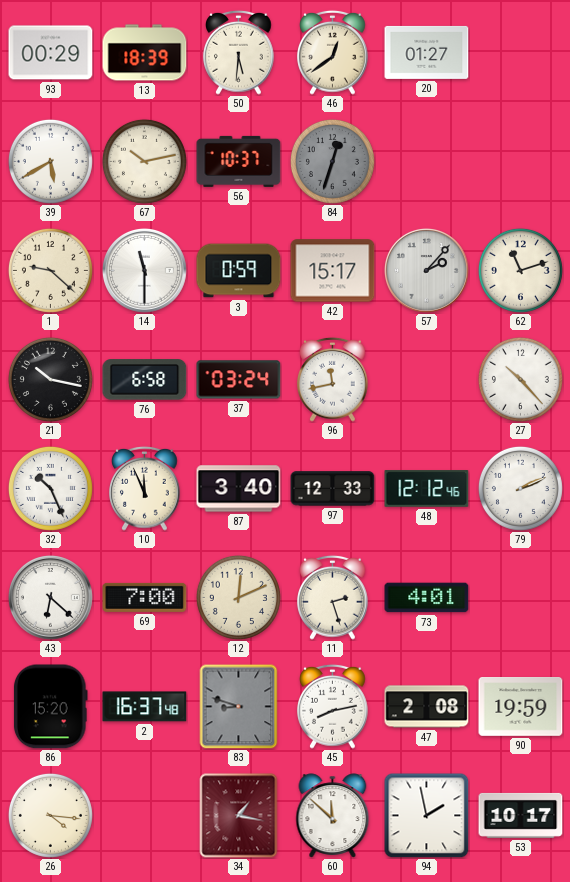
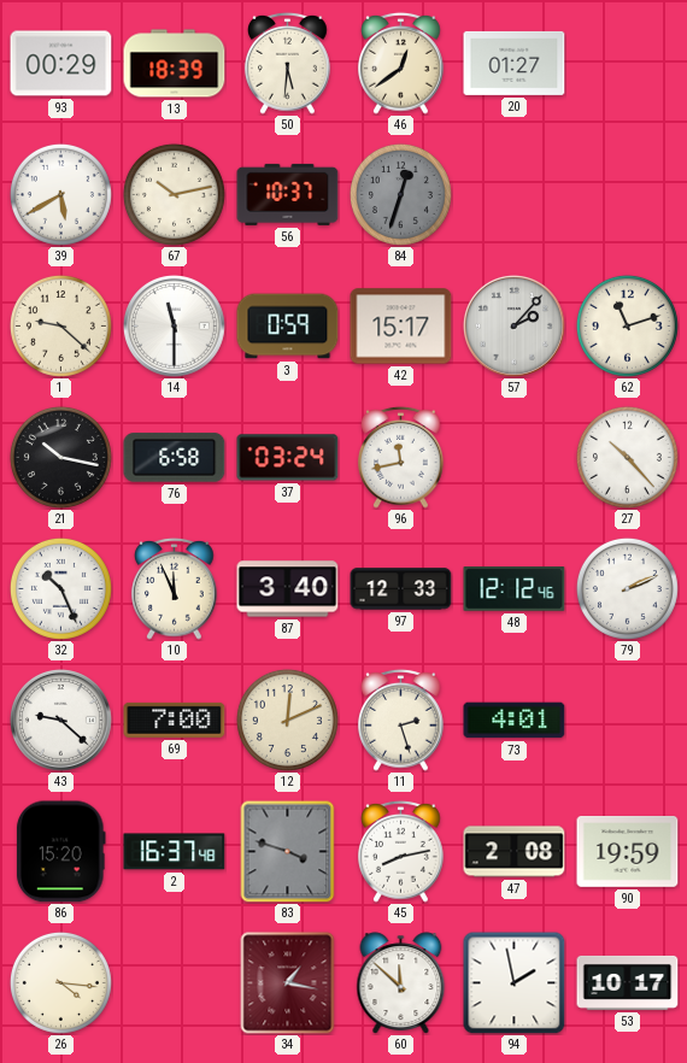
43: 6:22 -> 9:22 (61, 721)
83: 8:48 -> 3:48 (288, 851)
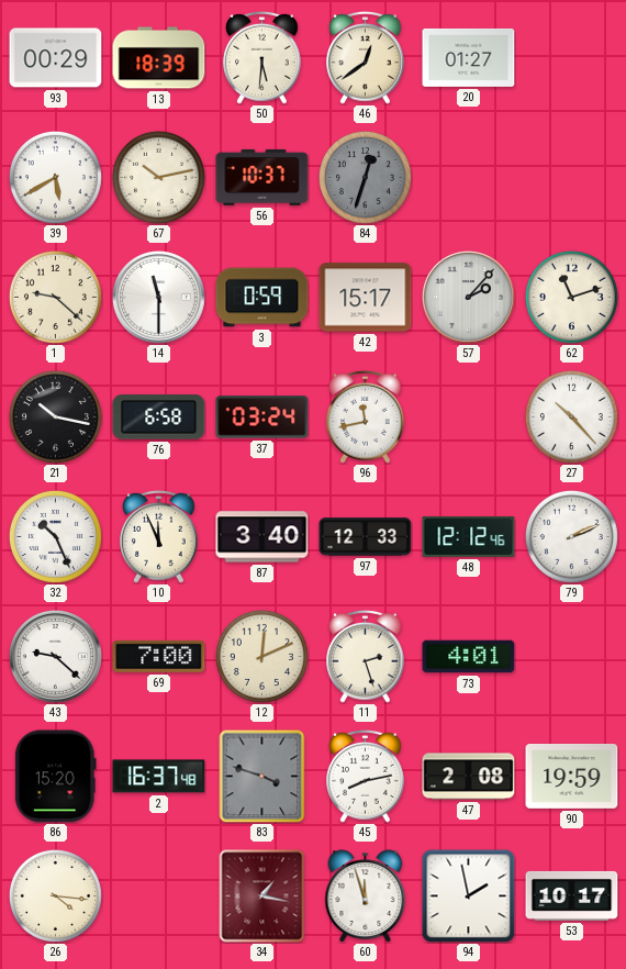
60: 11:52 -> 11:57 (366, 896)
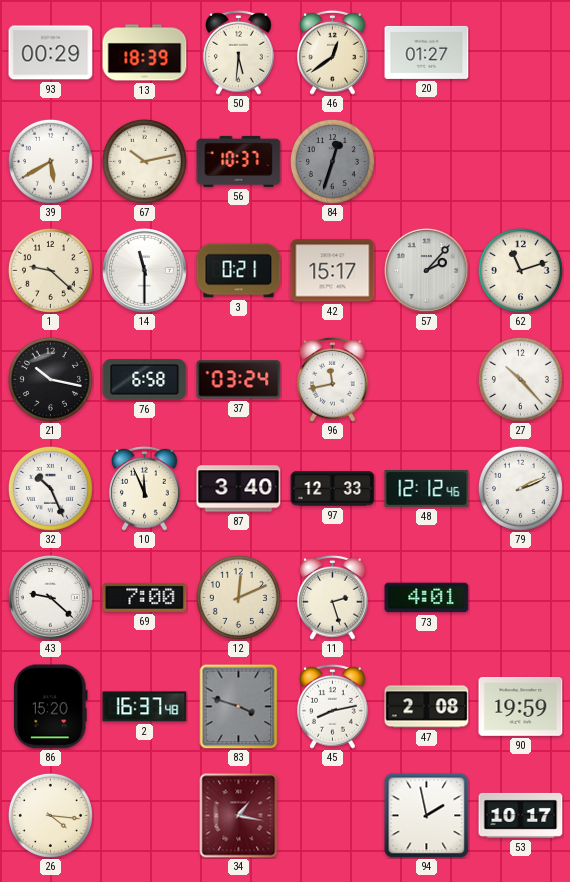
3: 0:59 -> 0:21 (239, 271)
60: 11:57 -> none (366, 896)
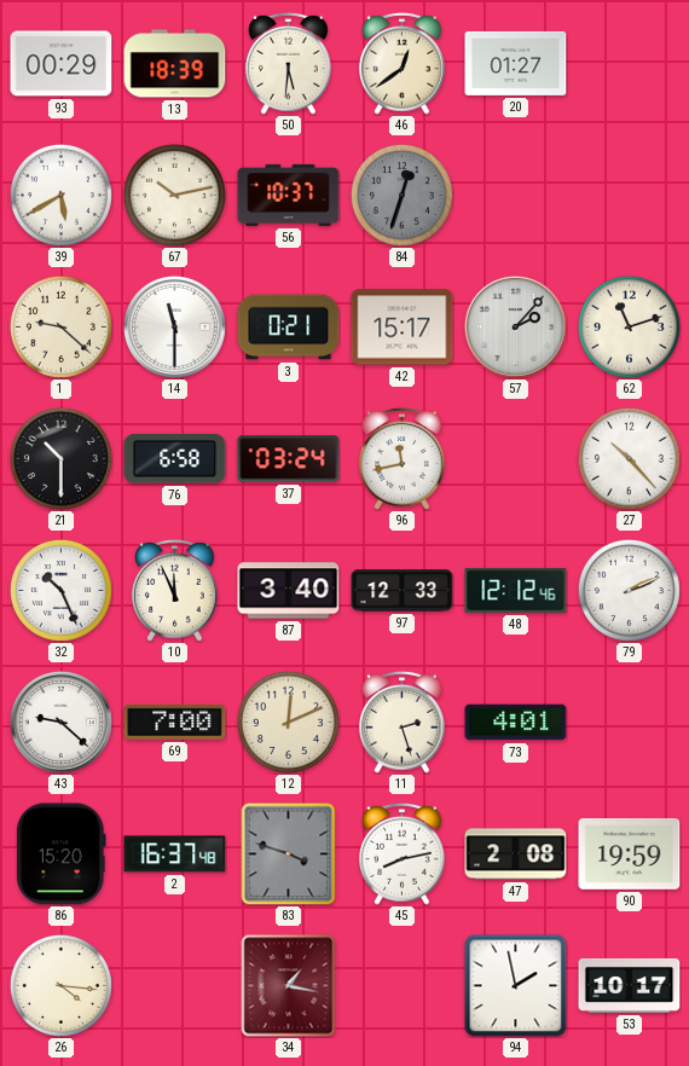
21: 10:17 -> 10:30 (60, 458)
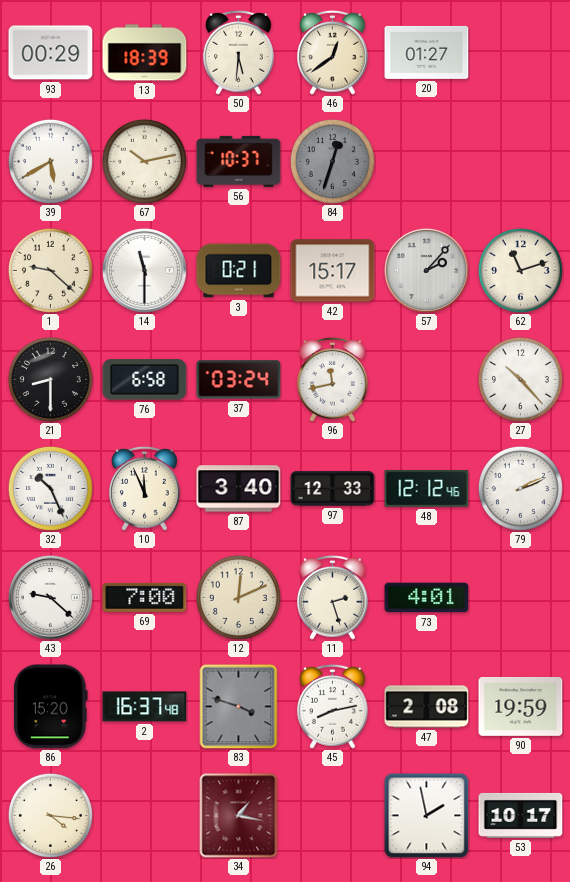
21: 10:30 -> 8:30 (50, 379)
